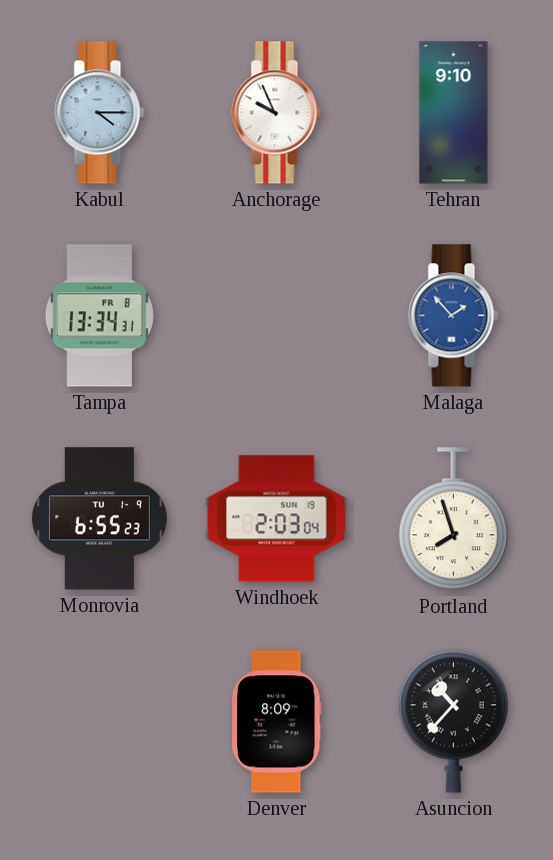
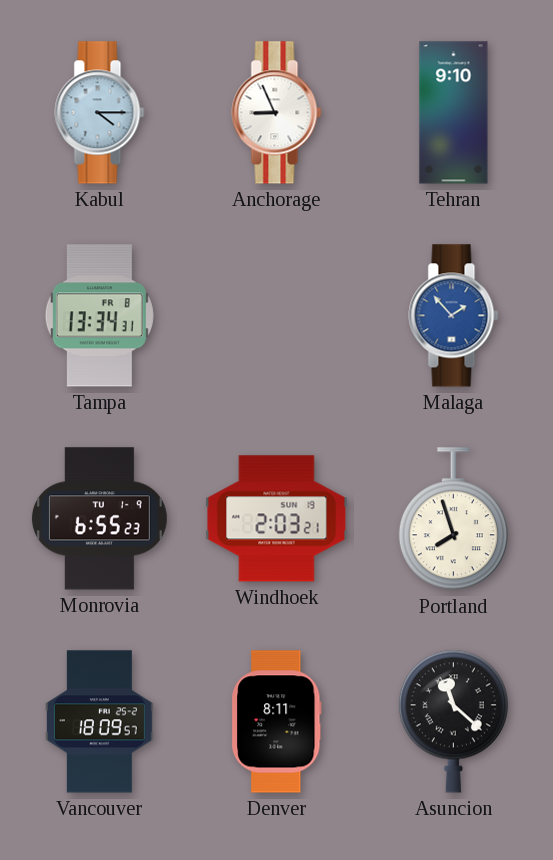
Anchorage: 9:56 -> 8:56 (277, 113)
Windhoek: 2:03:04 -> 2:03:21 (277, 519)
Vancouver: none -> 18:09 (100, 722)
Denver: 8:09 -> 8:11 (277, 722)
Asuncion: 10:37 -> 11:22 (453, 721)
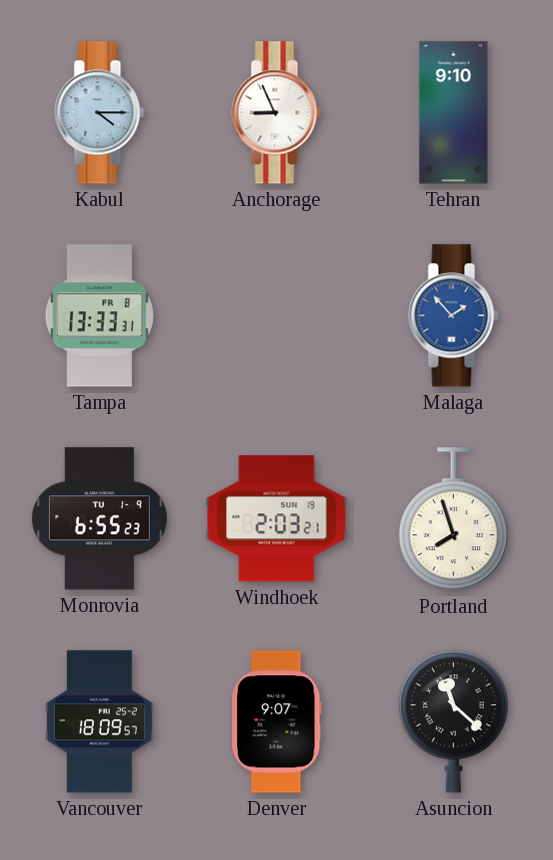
Tampa: 13:34 -> 13:33 (99, 316)
Denver: 8:11 -> 9:07 (277, 722)
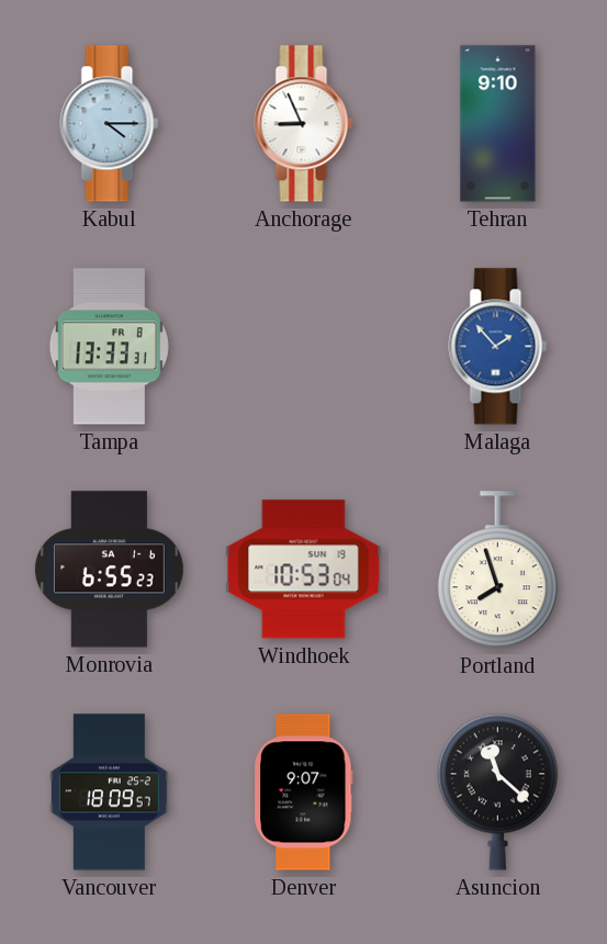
Monrovia date: TU 1-9 -> SA 1-6 (109, 570)
Windhoek: 2:03 -> 10:53 (304, 570)
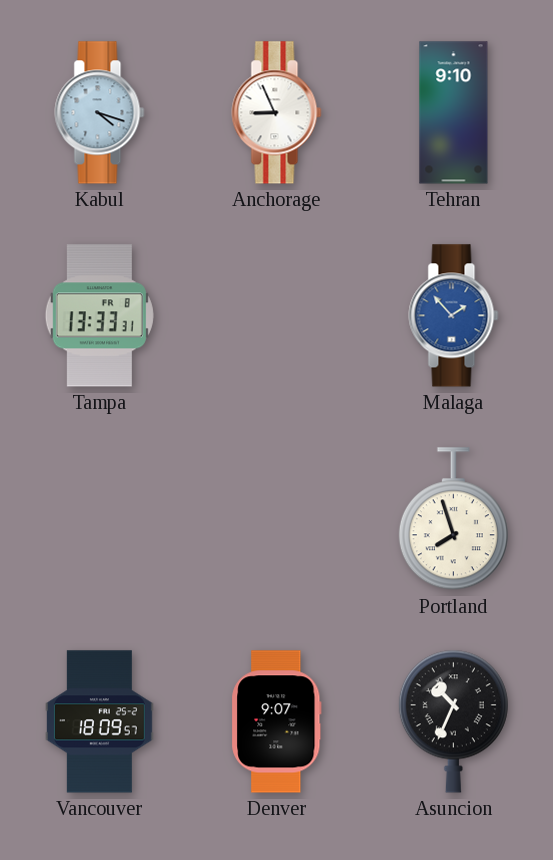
Kabul: 4:15 -> 4:18 (100, 113)
Monrovia: 6:55 -> none (109, 570)
Windhoek: 10:53 -> none (304, 570)
Asuncion: 11:22 -> 10:34 (453, 721)
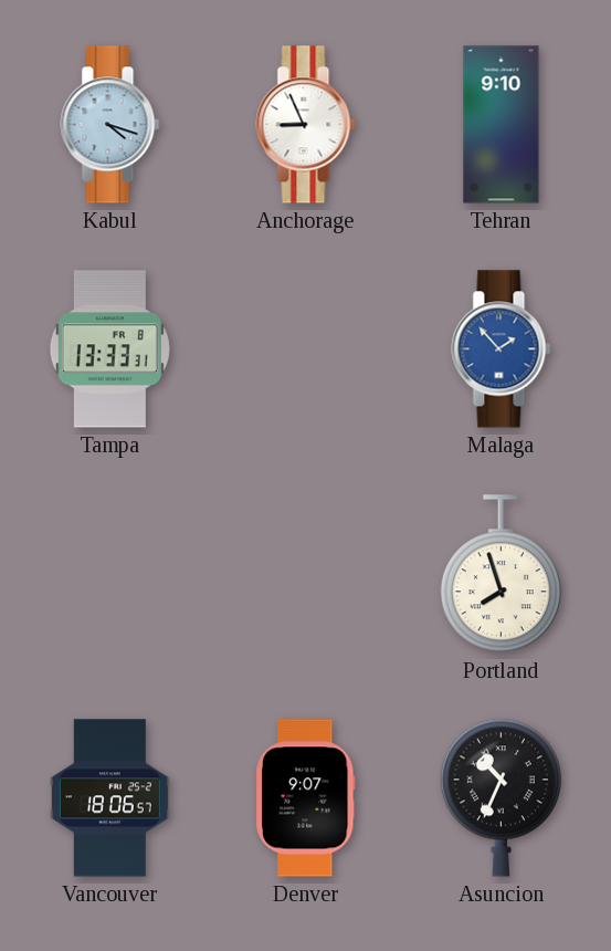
Vancouver: 18:09 -> 18:06 (110, 798)
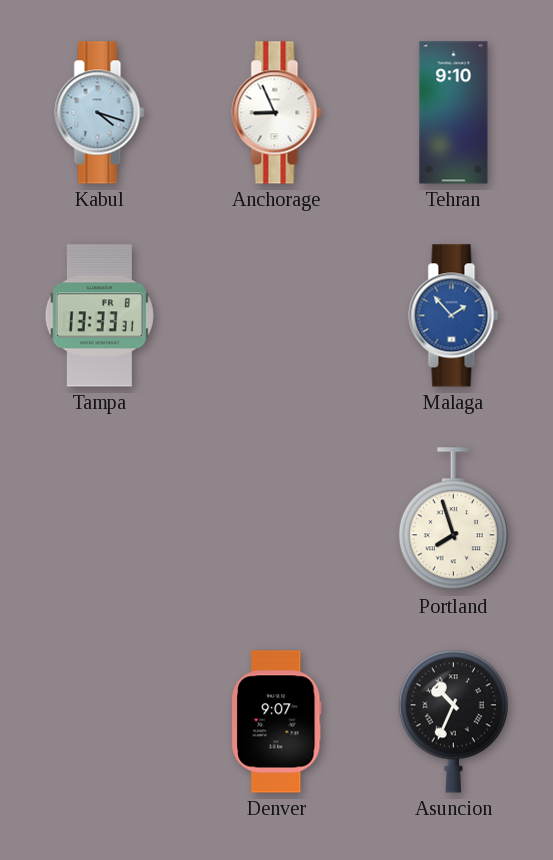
Vancouver: 18:06 -> none (110, 798)
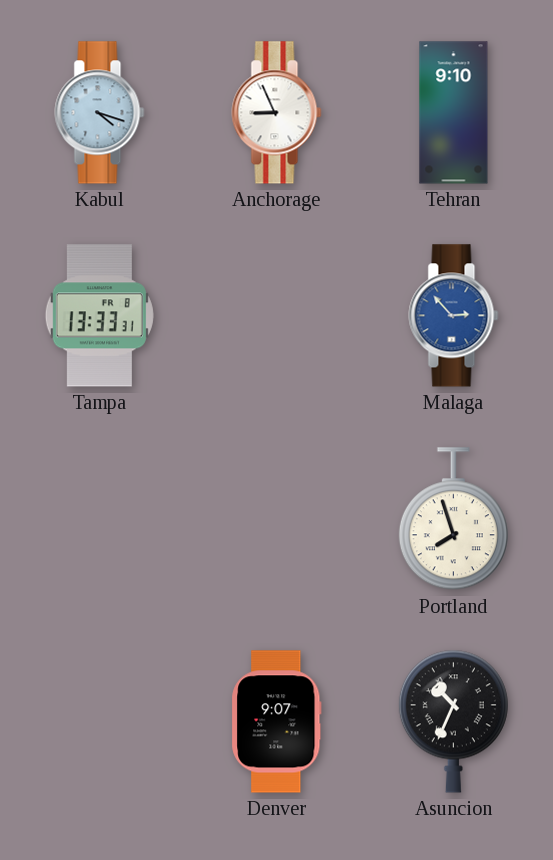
Malaga: 1:53 -> 2:53 (454, 316)
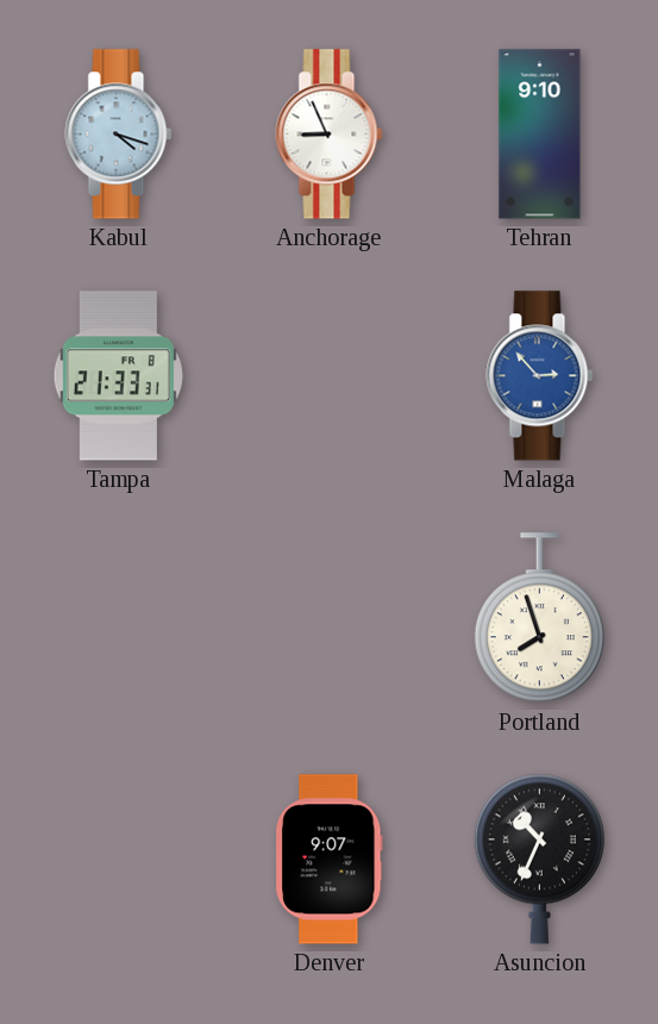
Tampa: 13:33 -> 21:33 (118, 376)
